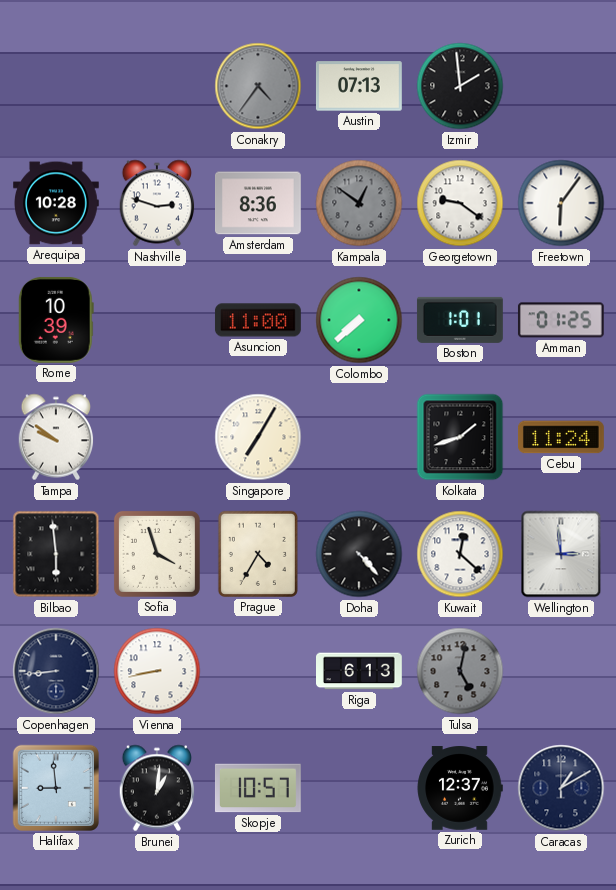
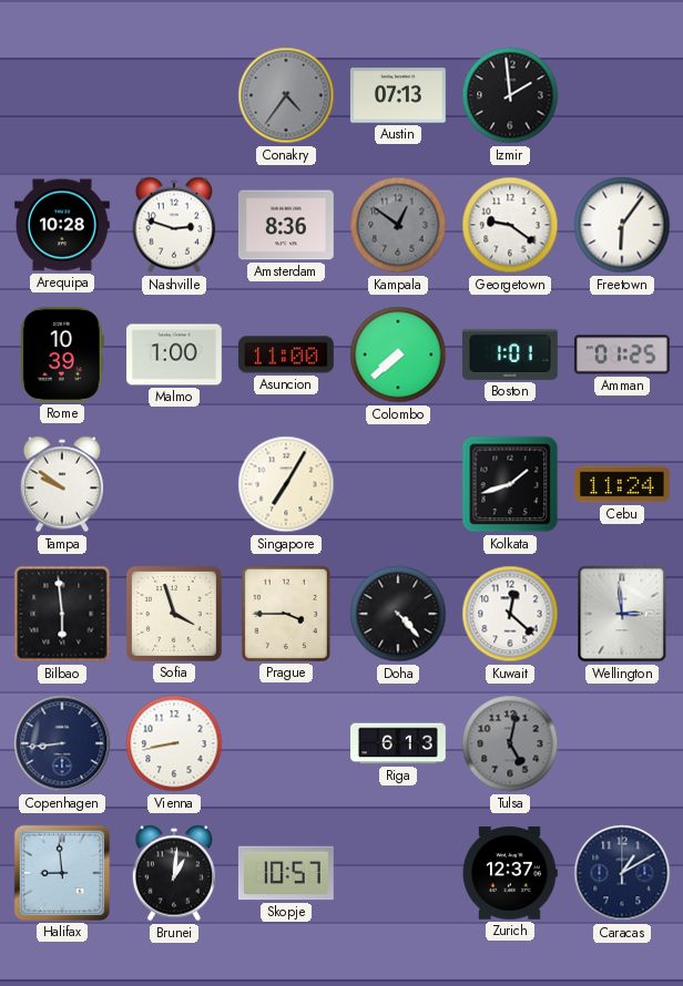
Malmo: none -> 1:00 (175, 355)
Prague: 4:35 -> 3:45 (286, 614)
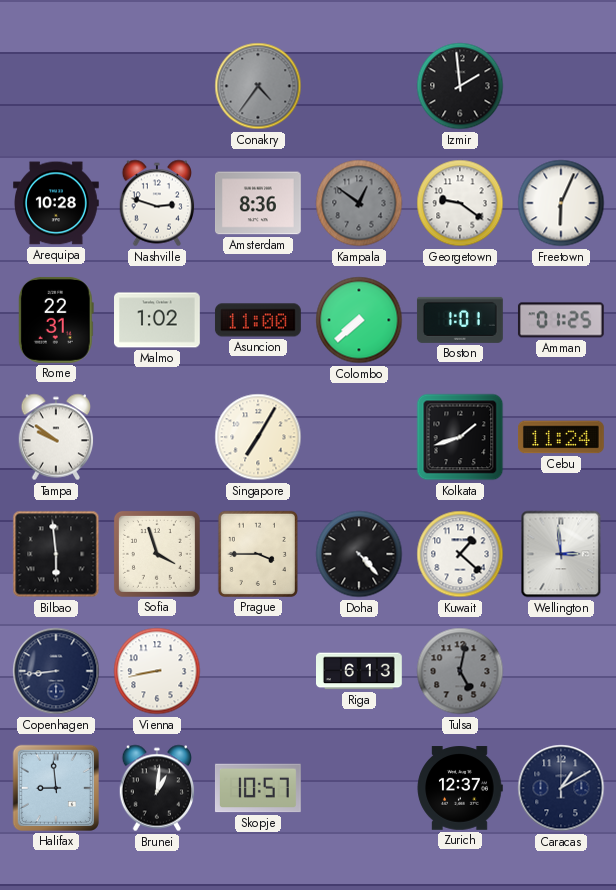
Austin: 07:13 -> none (398, 95)
Freetown: 6:06 -> 6:04 (561, 203)
Rome: 10:39 -> 22:31 (56, 320)
Malmo: 1:00 -> 1:02 (158, 320)
Kuwait: 12:22 -> 1:22 (460, 554)
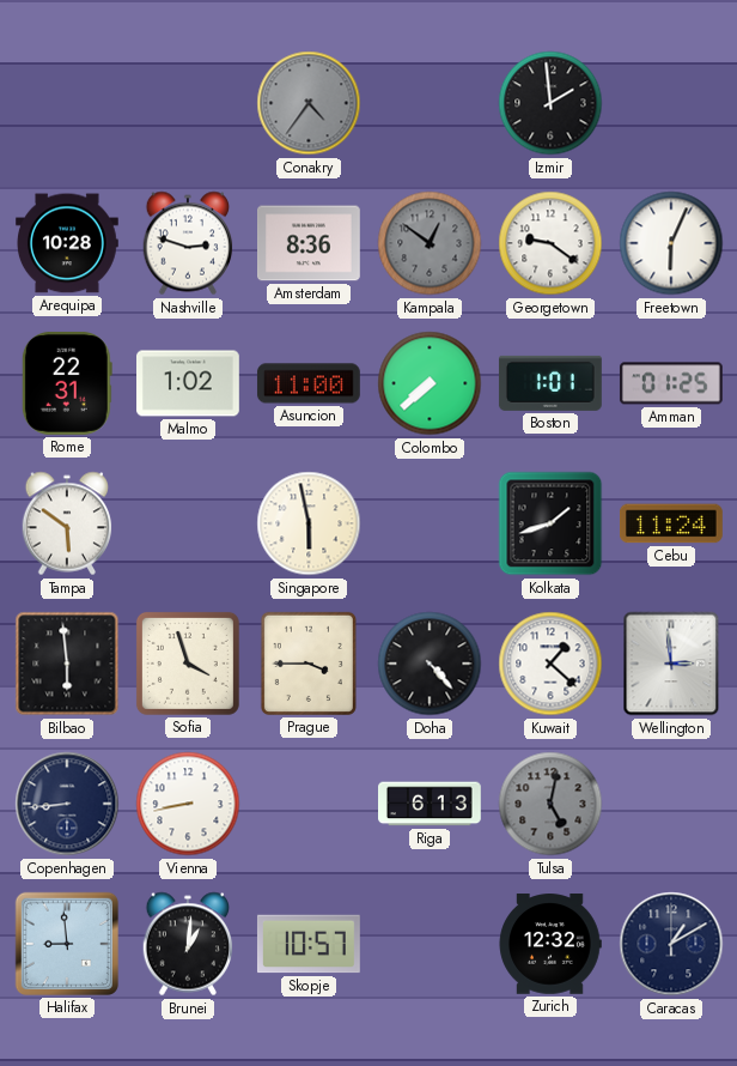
Tampa: 9:51 -> 5:51 (67, 523)
Singapore: 7:05 -> 5:58 (309, 523)
Zurich: 12:37 -> 12:32 (550, 944)
